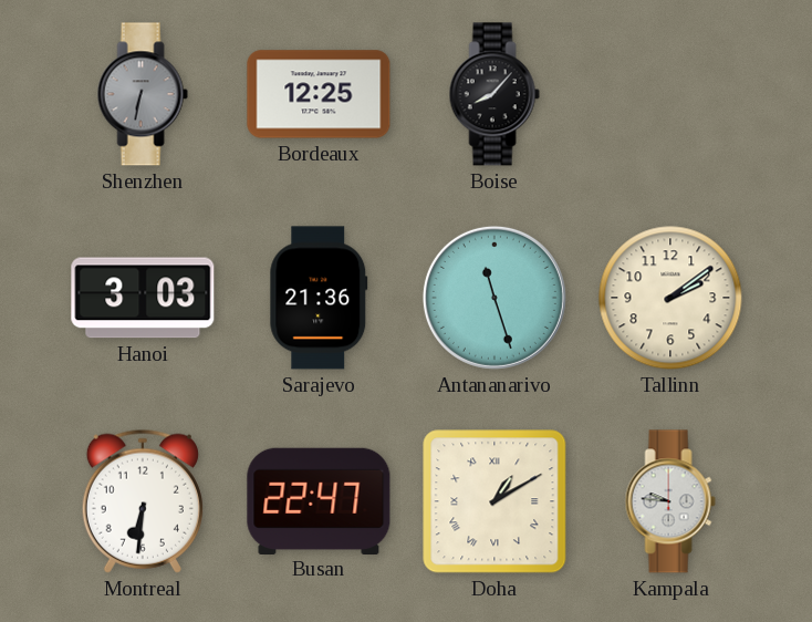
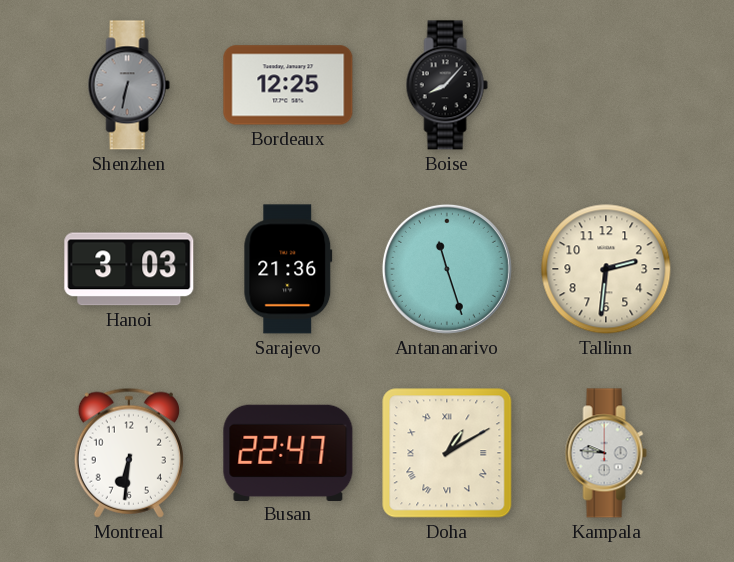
Tallinn: 2:09 -> 2:31 (606, 269)
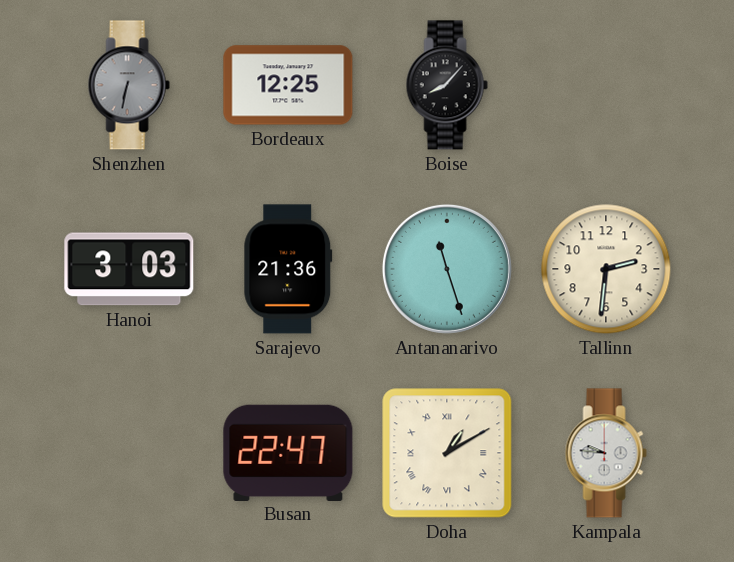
Montreal: 6:31 -> none (129, 453)
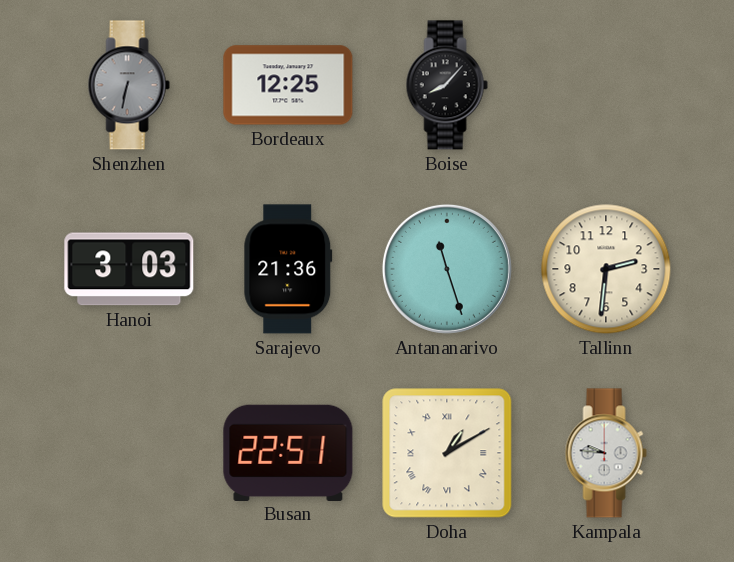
Busan: 22:47 -> 22:51 (288, 452)
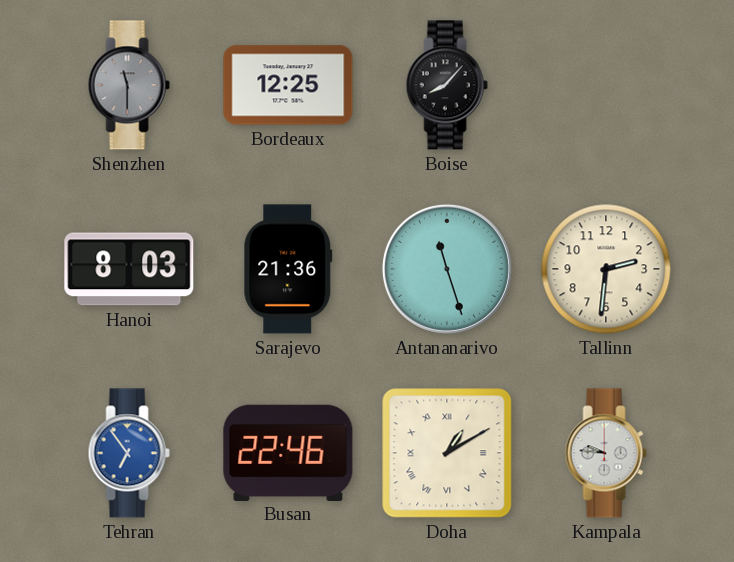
Shenzhen: 6:32 -> 11:30 (129, 85)
Hanoi: 3:03 -> 8:03 (129, 269)
Tehran: none -> 6:54 (129, 453)
Busan: 22:51 -> 22:46 (288, 452)
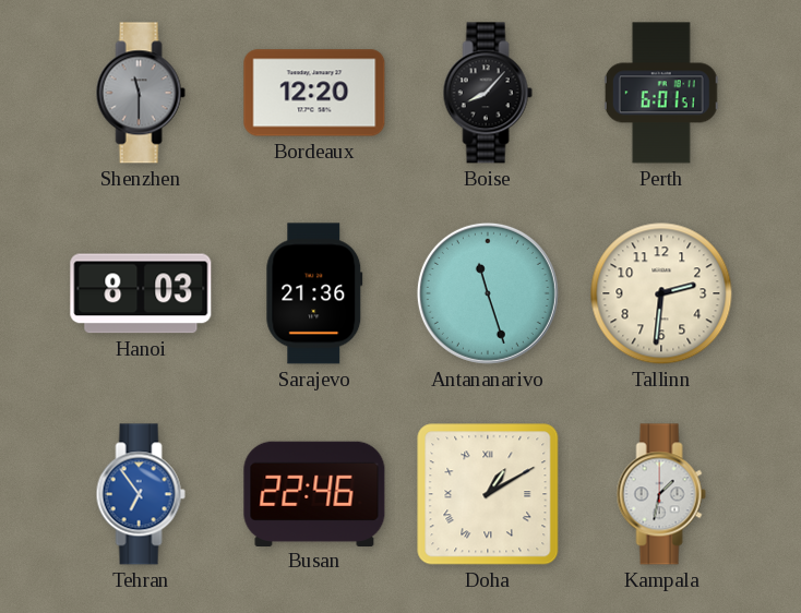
Bordeaux: 12:25 -> 12:20 (314, 93)
Perth: none -> 6:01 (661, 93)
Kampala: 9:46 -> 1:32 (661, 494)
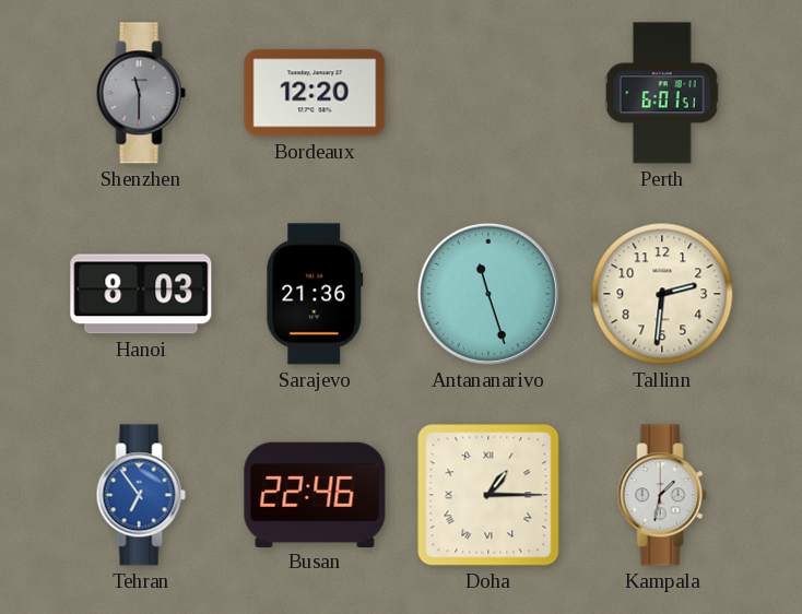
Boise: 8:07 -> none (488, 93)
Doha: 1:10 -> 1:15 (488, 495)
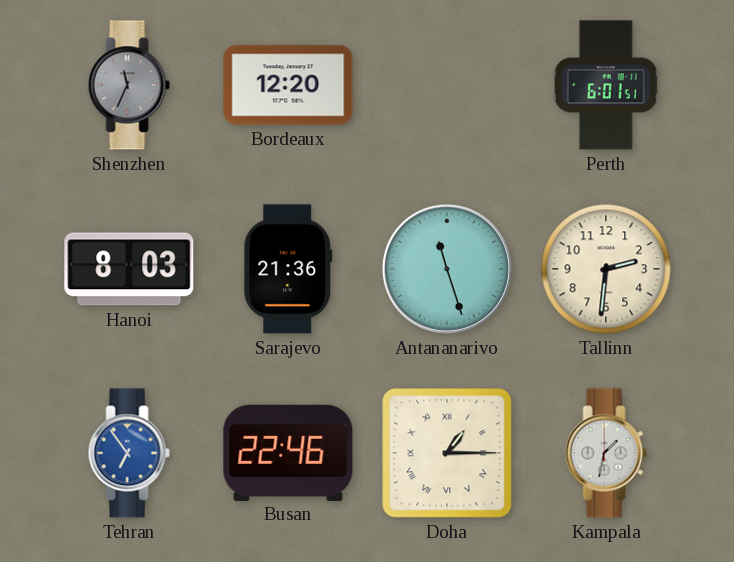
Shenzhen: 11:30 -> 11:34 (129, 85)
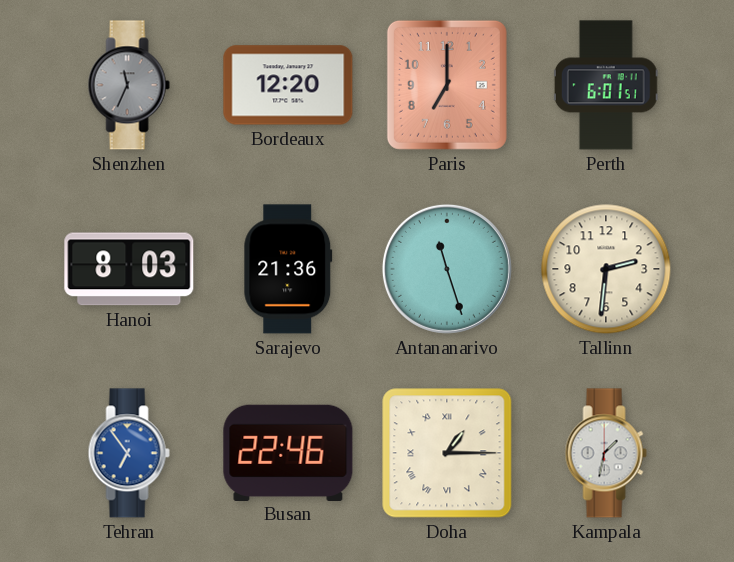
Paris: none -> 7:00 (447, 85)
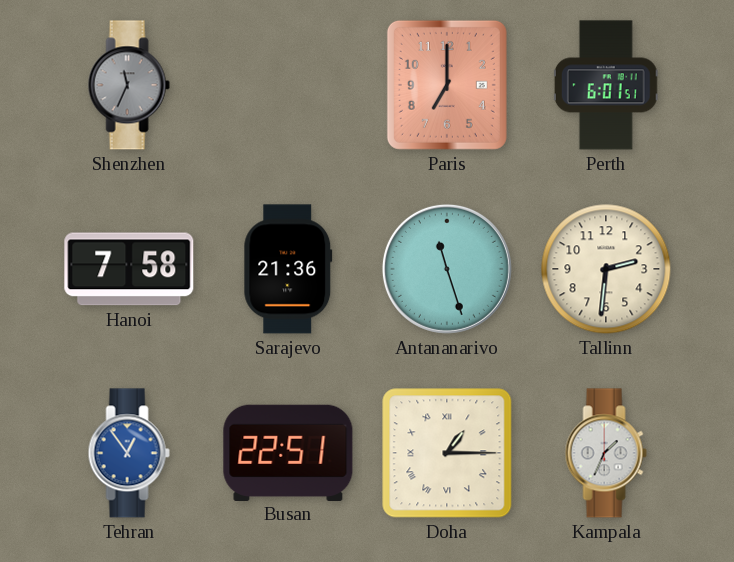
Bordeaux: 12:20 -> none (288, 85)
Hanoi: 8:03 -> 7:58 (129, 269)
Tehran: 6:54 -> 12:54 (129, 453)
Busan: 22:46 -> 22:51 (288, 452)
Kampala: 1:32 -> 1:34 (606, 453)
